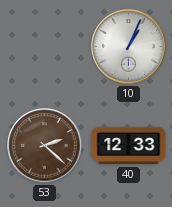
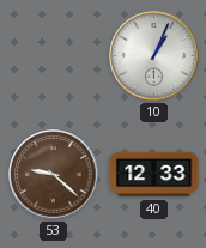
53: 2:22 -> 9:22 (54, 175)
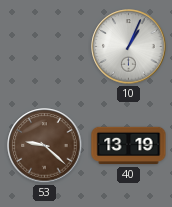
40: 12:33 -> 13:19 (129, 146)
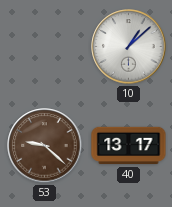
10: 1:04 -> 1:08 (129, 47)
40: 13:19 -> 13:17 (129, 146)
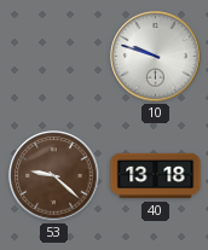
10: 1:08 -> 9:48 (156, 57)
40: 13:17 -> 13:18 (156, 176)
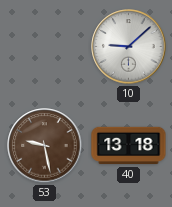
10: 9:48 -> 9:08 (129, 47)
53: 9:22 -> 9:28 (45, 146)
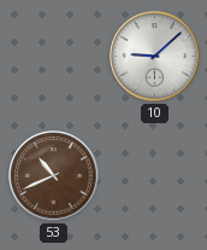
53: 9:28 -> 10:41 (54, 176)
40: 13:18 -> none (129, 146)
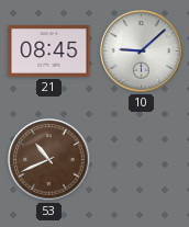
21: none -> 08:45 (49, 52)
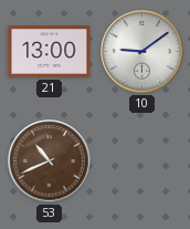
21: 08:45 -> 13:00 (50, 52)
10: 9:08 -> 9:09 (142, 52)
